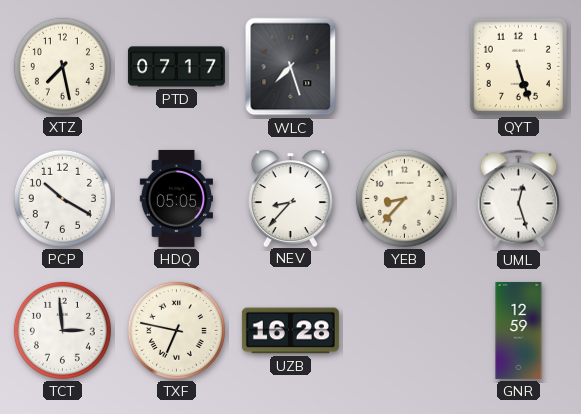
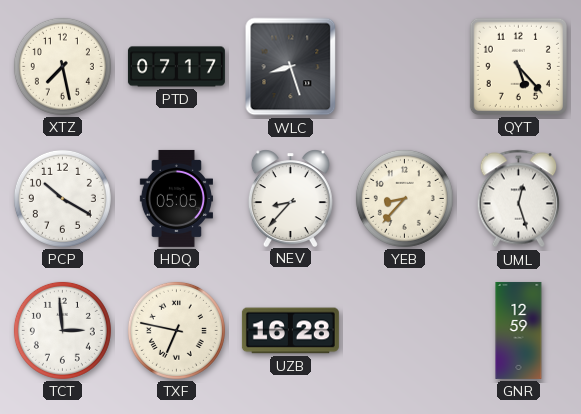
WLC: 7:27 -> 8:27 (291, 67)
QYT: 5:27 -> 5:23 (518, 66)
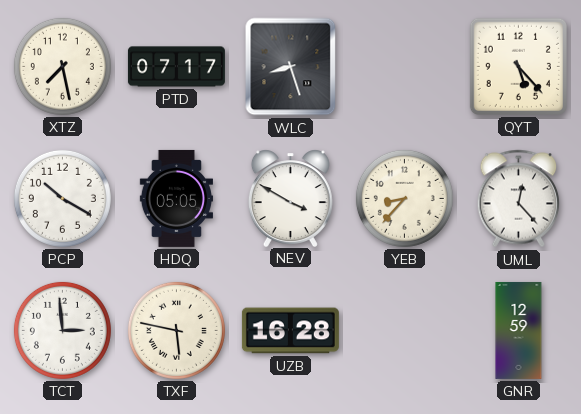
NEV: 8:37 -> 3:50 (290, 198)
UML: 12:27 -> 12:23 (519, 199)
TXF: 6:47 -> 5:47 (176, 330)
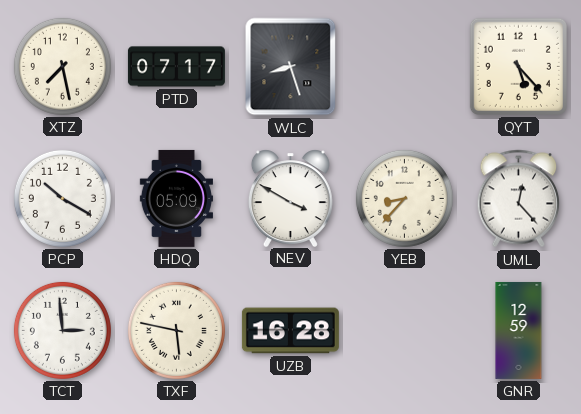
HDQ: 05:05 -> 05:09 (176, 198)
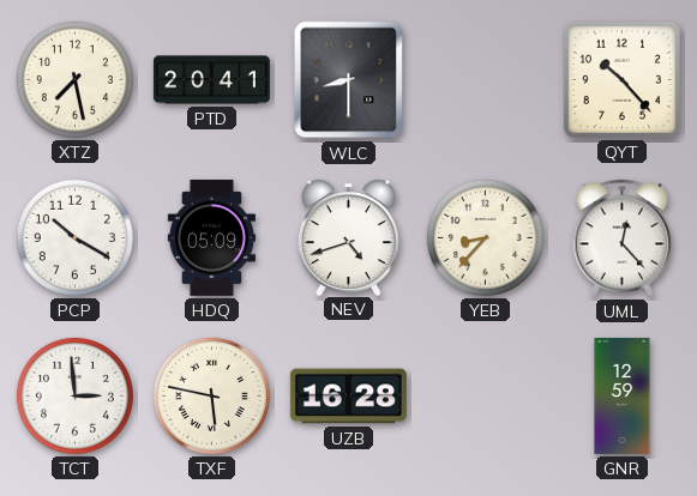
PTD: 07:17 -> 20:41 (211, 80)
WLC: 8:27 -> 8:30 (349, 80)
QYT: 5:23 -> 10:23 (621, 79)
NEV: 3:50 -> 4:42 (348, 237)
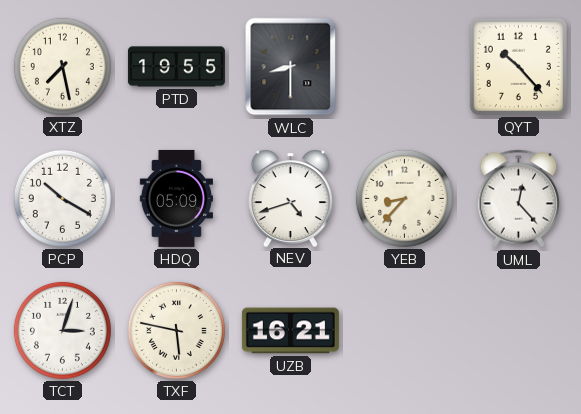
PTD: 20:41 -> 19:55 (176, 67)
TCT: 2:59 -> 3:03 (62, 330)
UZB: 16:28 -> 16:21 (290, 331)
GNR: 12:59 -> none (623, 395)
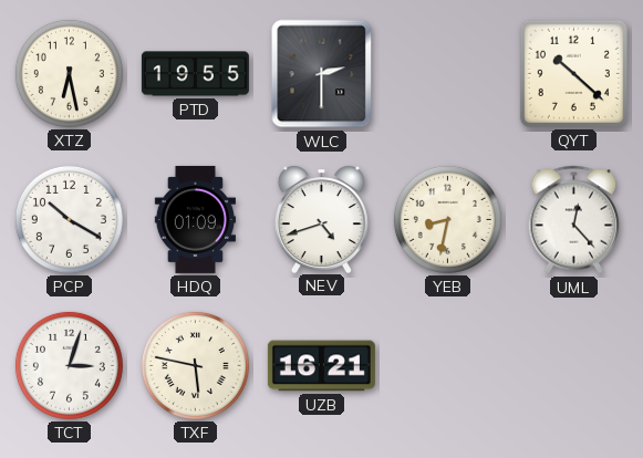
XTZ: 7:28 -> 6:28 (69, 73)
WLC: 8:30 -> 2:30 (322, 74)
QYT: 10:23 -> 10:22 (573, 73)
HDQ: 05:09 -> 01:09 (195, 219)
YEB: 8:37 -> 8:32 (447, 219)
